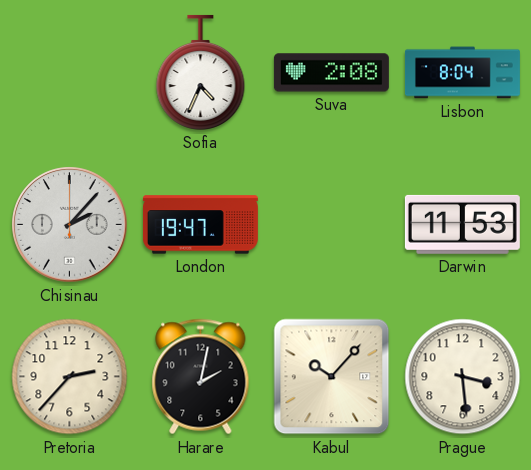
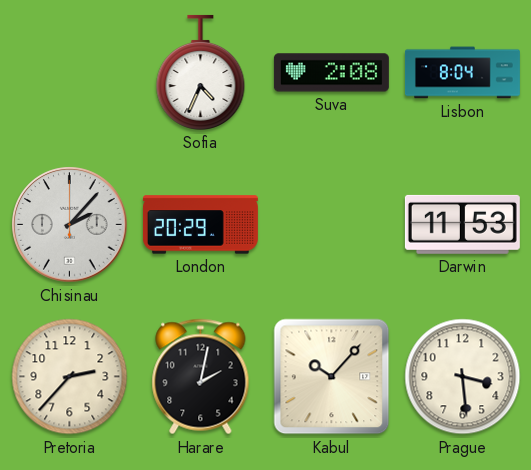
London: 19:47 -> 20:29 (200, 225)
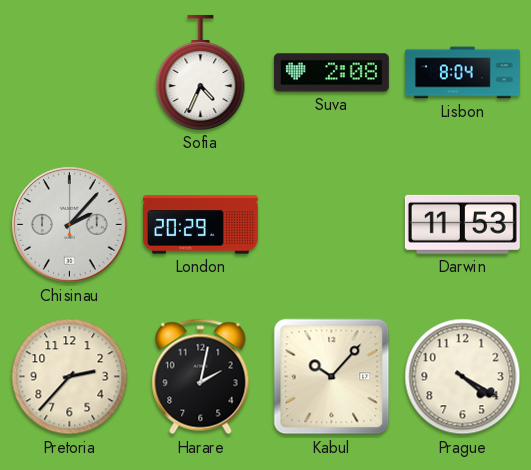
Prague: 3:29 -> 4:20 (463, 377)
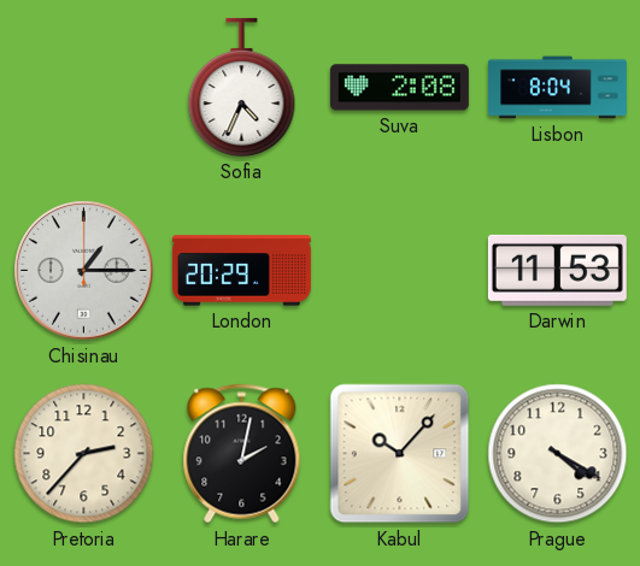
Chisinau: 2:07 -> 1:15 (84, 271)
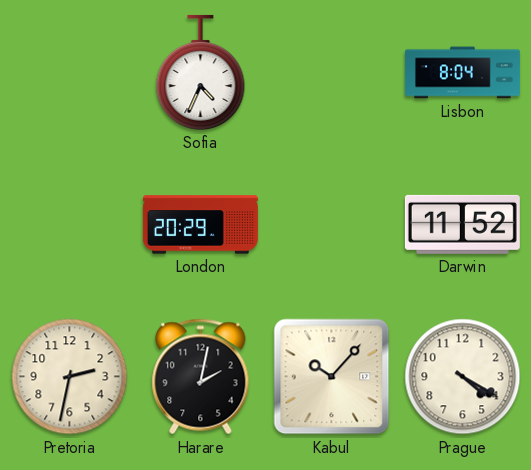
Suva: 2:08 -> none (399, 88)
Chisinau: 1:15 -> none (84, 271)
Darwin: 11:53 -> 11:52 (462, 224)
Pretoria: 2:37 -> 2:32 (70, 377)
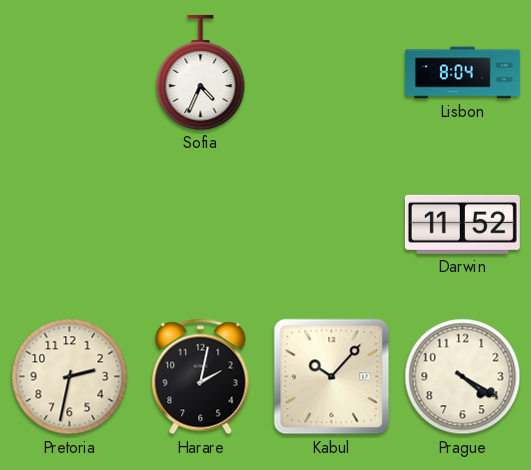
London: 20:29 -> none (200, 225)
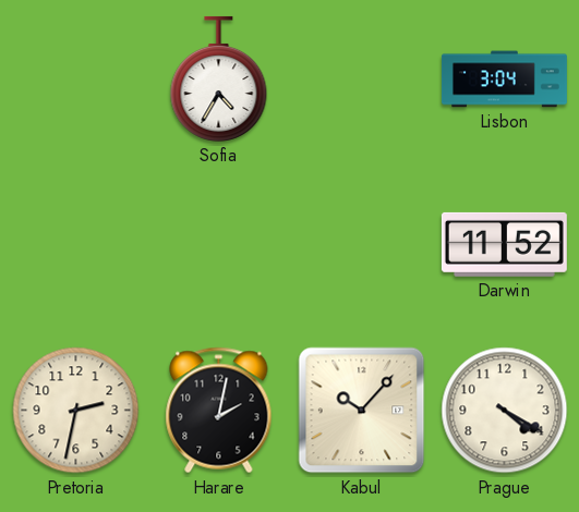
Sofia: 4:34 -> 4:35 (219, 78)
Lisbon: 8:04 -> 3:04 (504, 80)
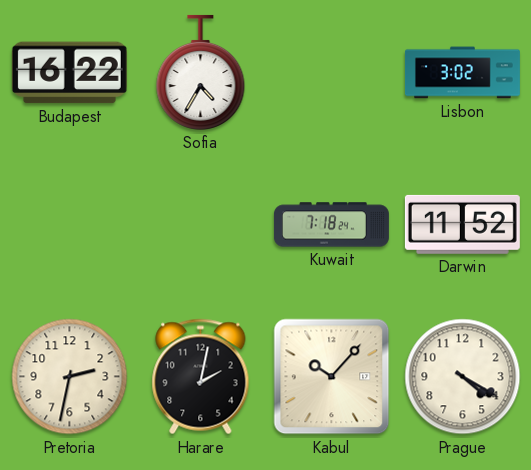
Budapest: none -> 16:22 (69, 73)
Lisbon: 3:04 -> 3:02 (462, 73)
Kuwait: none -> 7:18 (331, 225)
